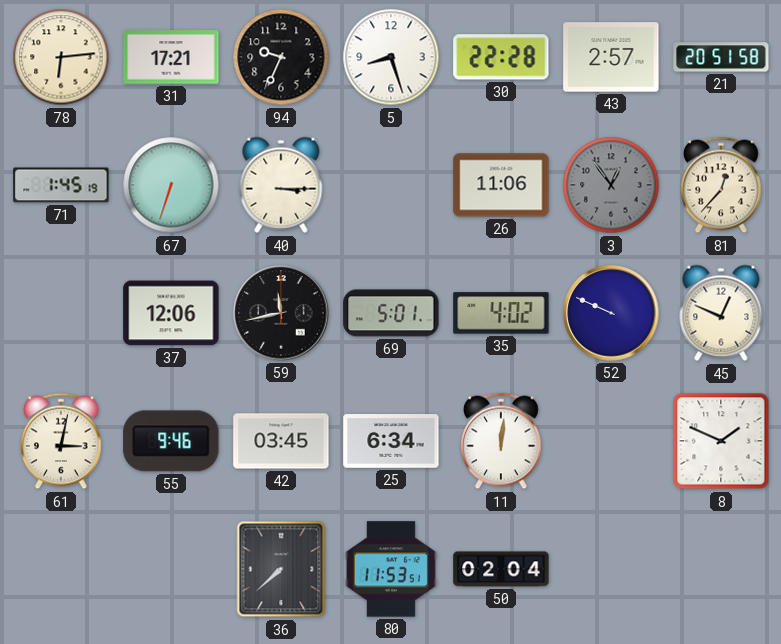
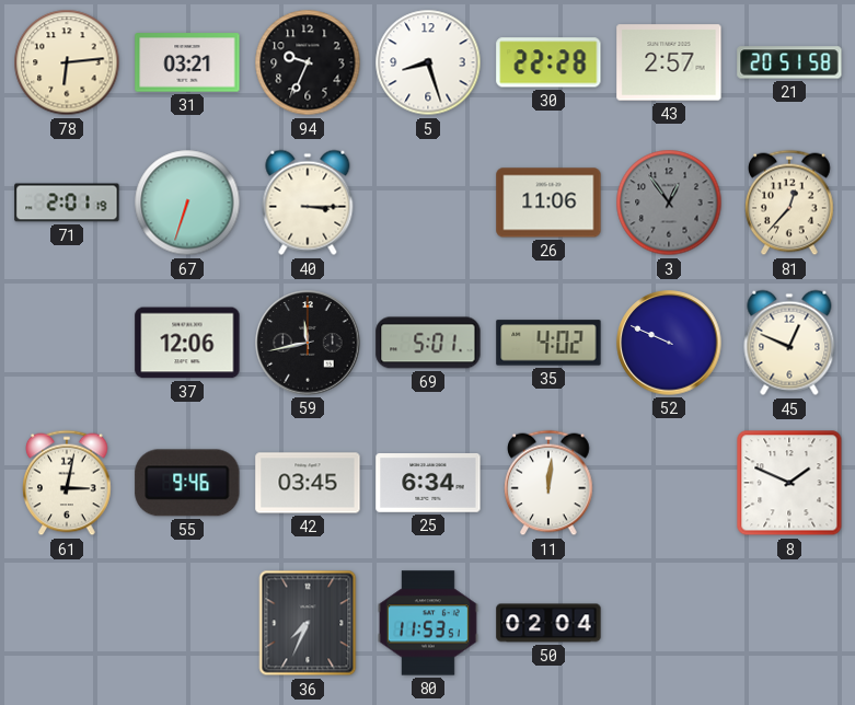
31: 17:21 -> 03:21 (187, 62)
71: 1:45 -> 2:01 (67, 203)
36: 7:38 -> 7:34 (308, 623)
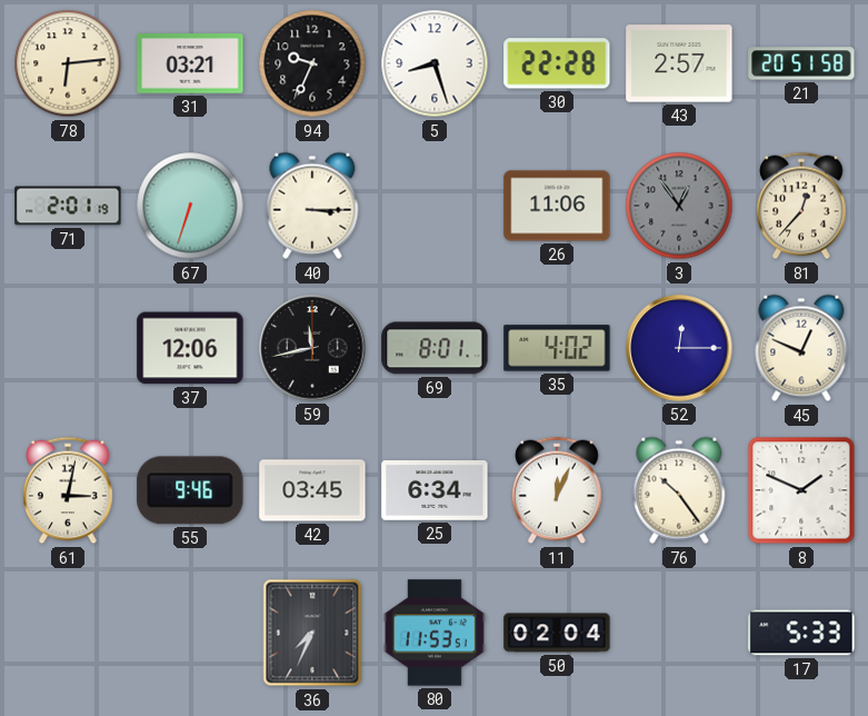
69: 5:01 -> 8:01 (435, 348)
52: 9:49 -> 12:15 (679, 348)
11: 12:01 -> 12:04 (557, 490)
76: none -> 10:24 (679, 490)
17: none -> 5:33 (801, 633)
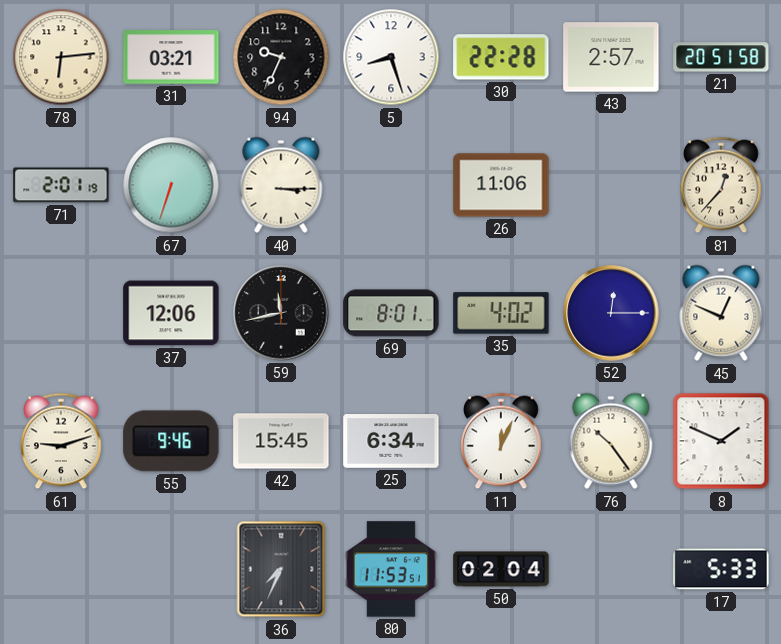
3: 12:54 -> none (679, 206)
61: 3:02 -> 9:12 (61, 441)
42: 03:45 -> 15:45 (281, 441)
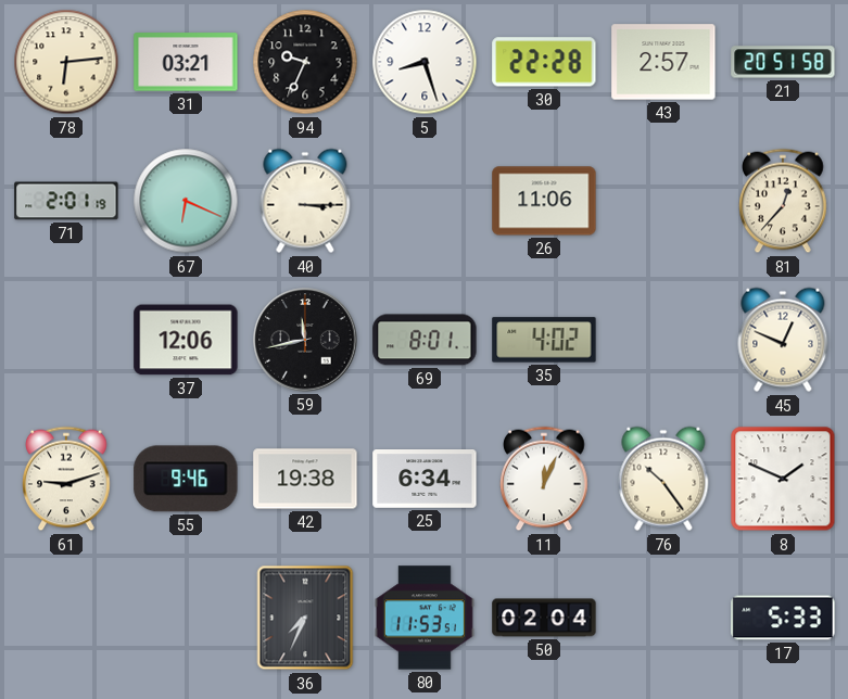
67: 6:33 -> 6:19 (186, 201)
52: 12:15 -> none (611, 313)
42: 15:45 -> 19:38 (305, 479)
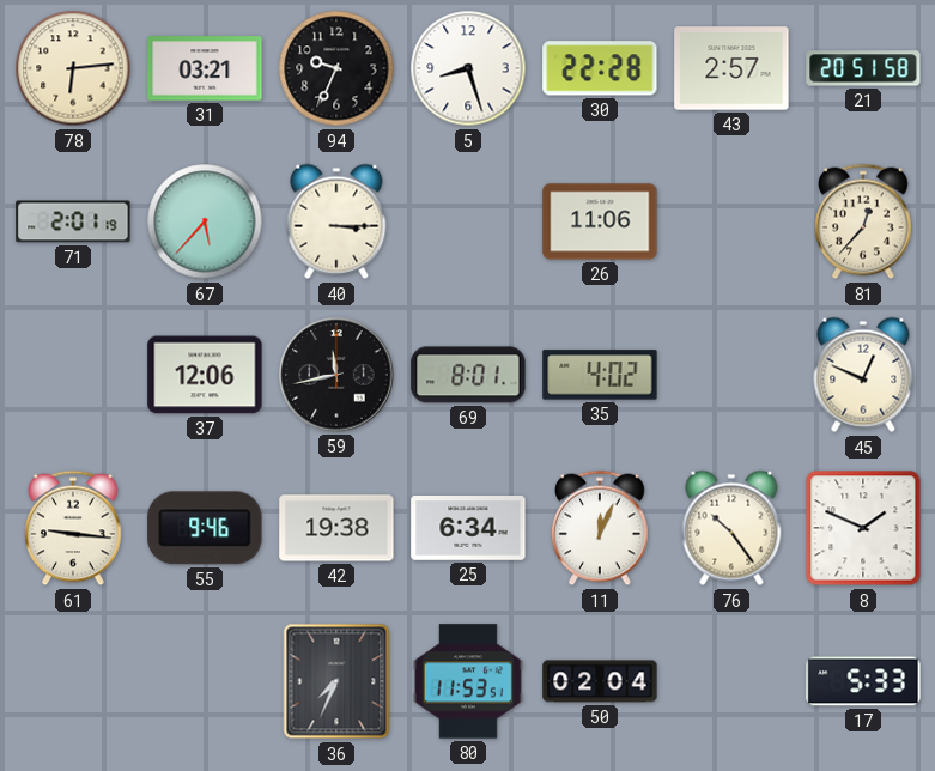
67: 6:19 -> 5:37 (205, 221)
61: 9:12 -> 9:16 (73, 528)
